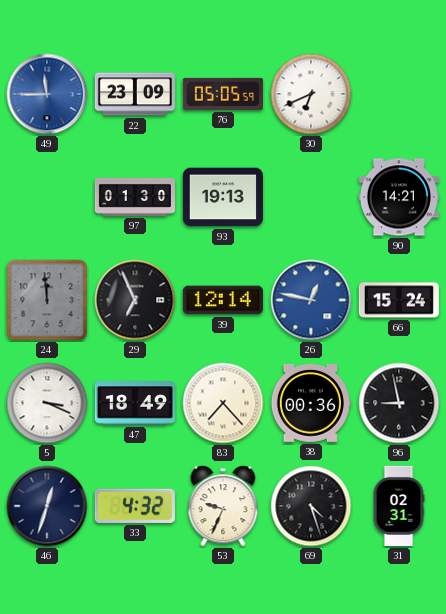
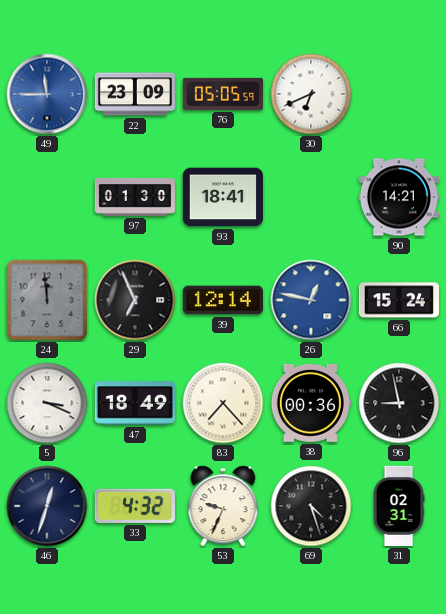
93: 19:13 -> 18:41 (223, 197)
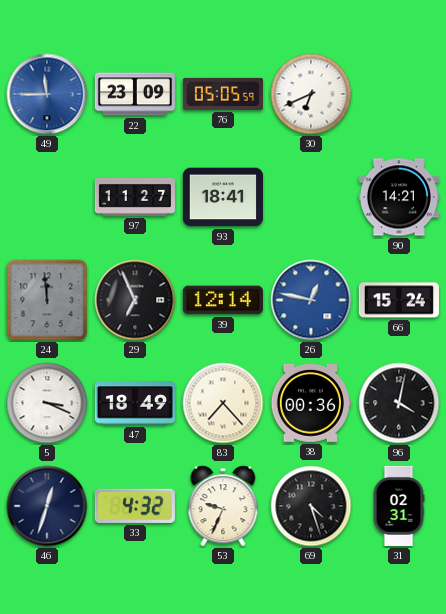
97: 01:30 -> 11:27 (135, 197)
96: 8:58 -> 4:02 (399, 403)
